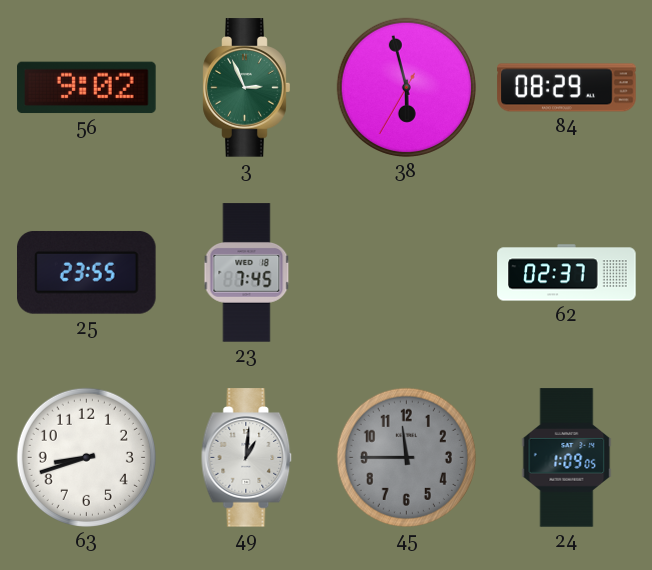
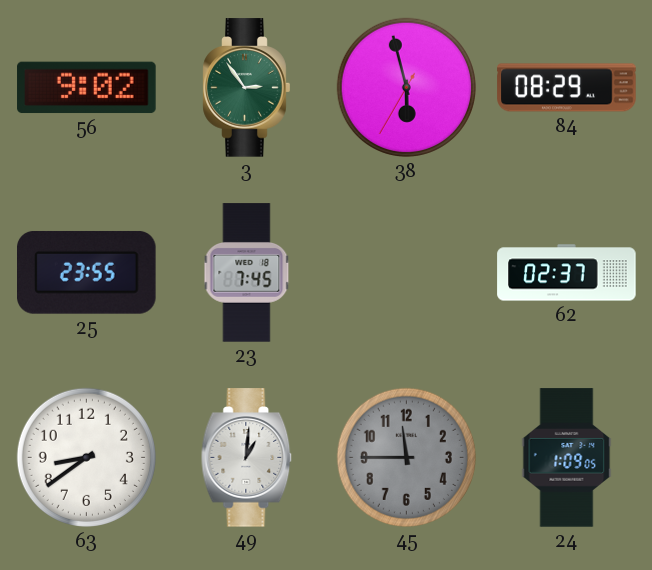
3: 2:56 -> 2:54 (247, 88)
63: 8:42 -> 8:39 (86, 457)
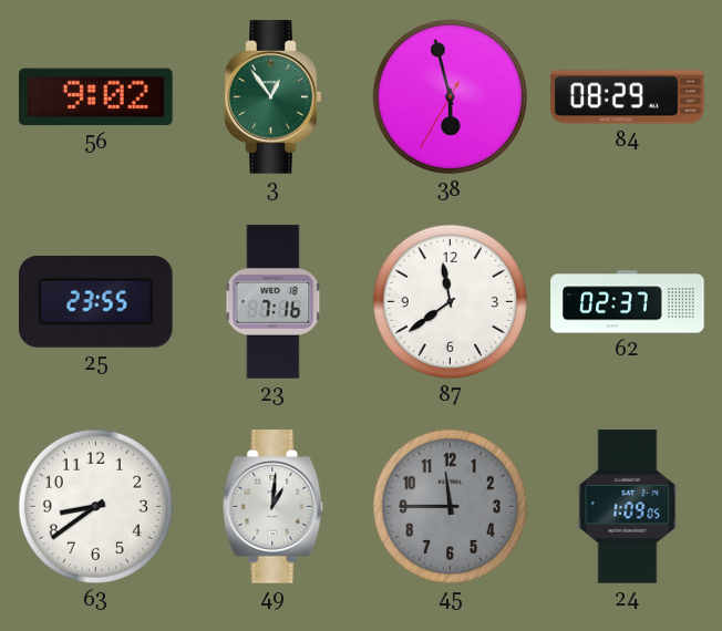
3: 2:54 -> 12:54 (274, 97)
23: 7:45 -> 7:16 (274, 302)
87: none -> 11:39 (450, 301)
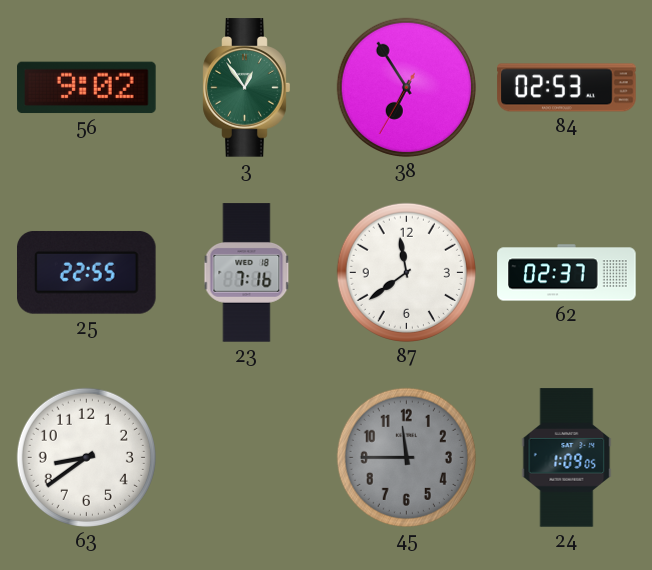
38: 5:57 -> 6:54 (406, 87)
84: 08:29 -> 02:53 (567, 88)
25: 23:55 -> 22:55 (87, 272)
49: 1:01 -> none (274, 507)
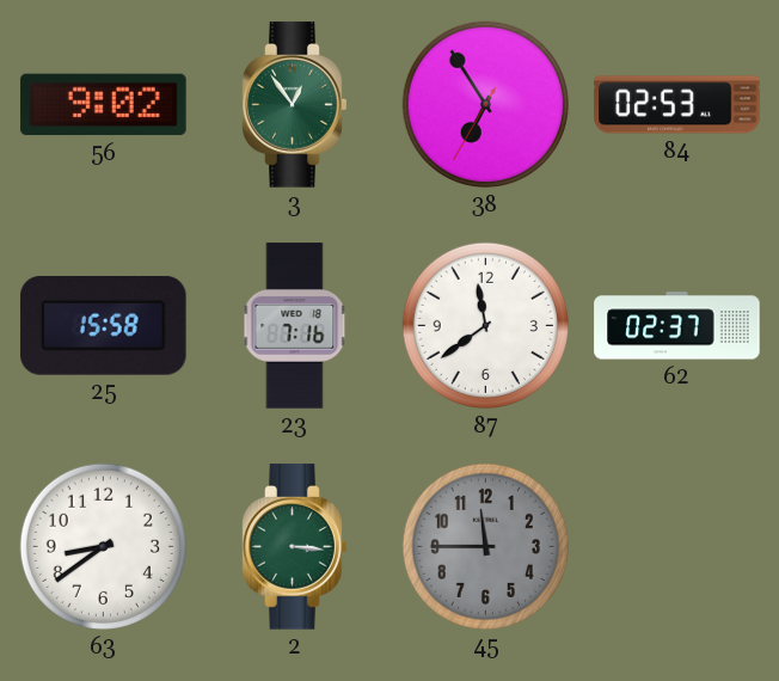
25: 22:55 -> 15:58 (104, 325)
2: none -> 3:16 (295, 547)
24: 1:09 -> none (567, 458)
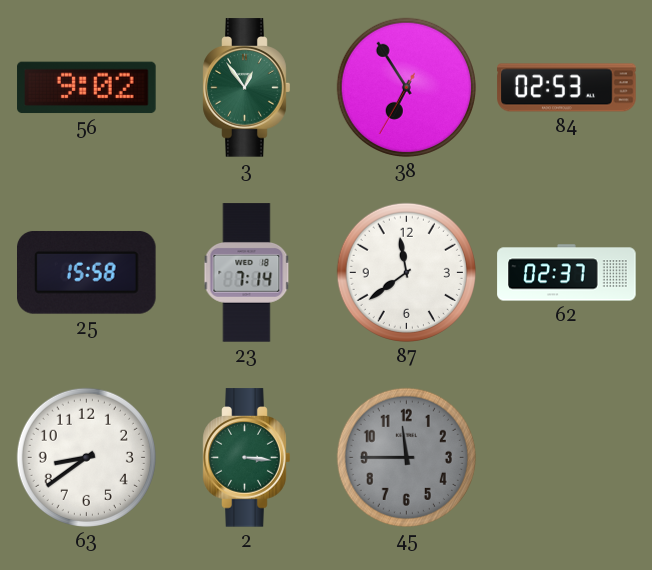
23: 7:16 -> 7:14 (247, 273)
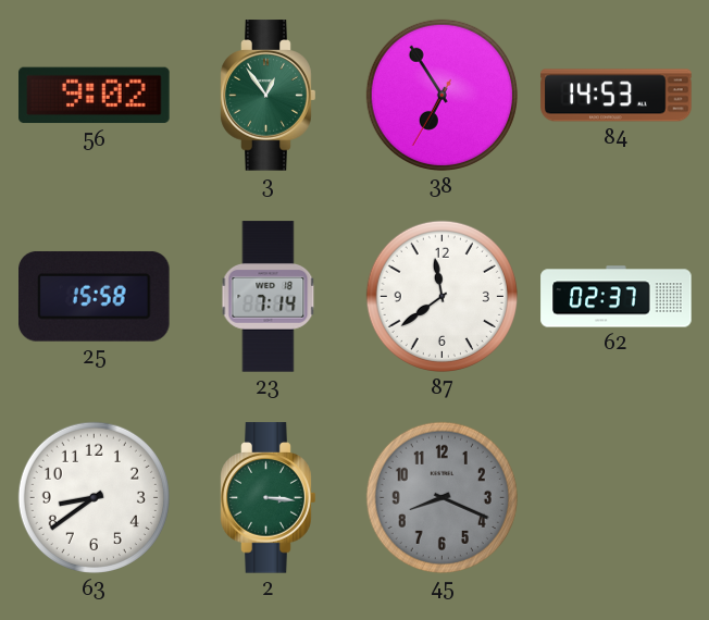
84: 02:53 -> 14:53 (617, 96)
45: 11:45 -> 8:19 (441, 497)
